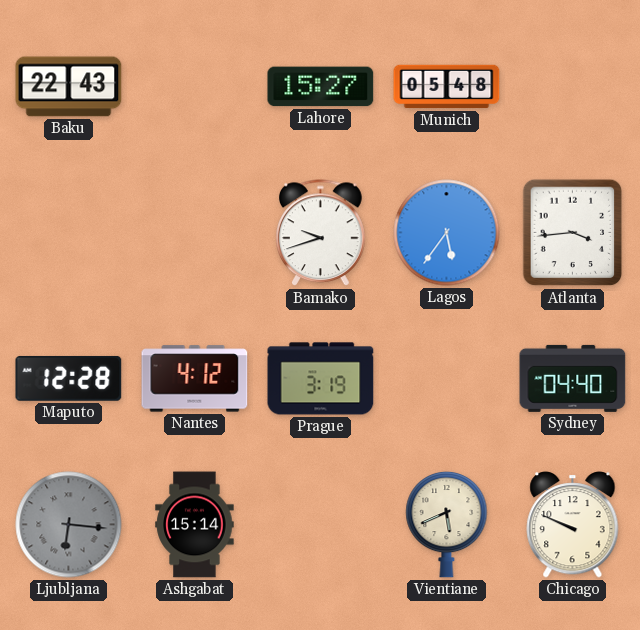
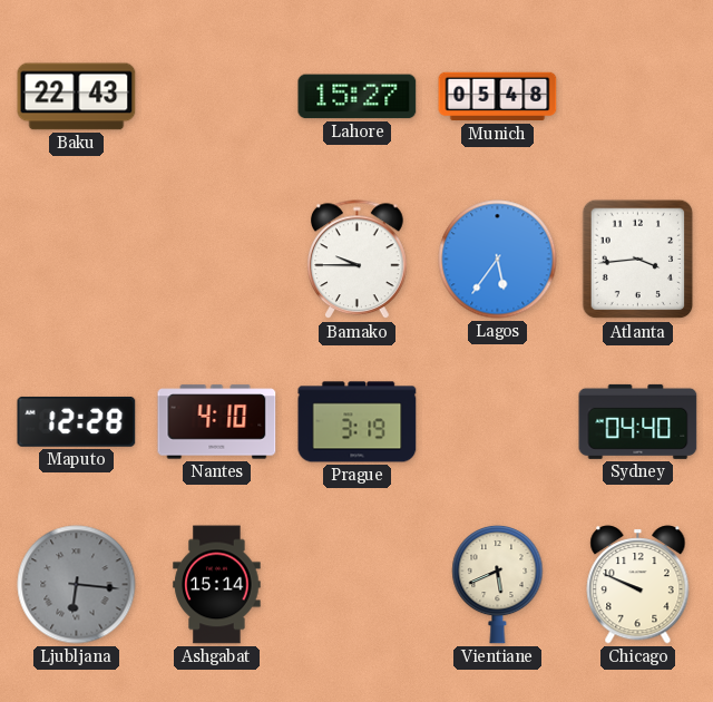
Bamako: 9:42 -> 9:45 (358, 260)
Nantes: 4:12 -> 4:10 (217, 422)
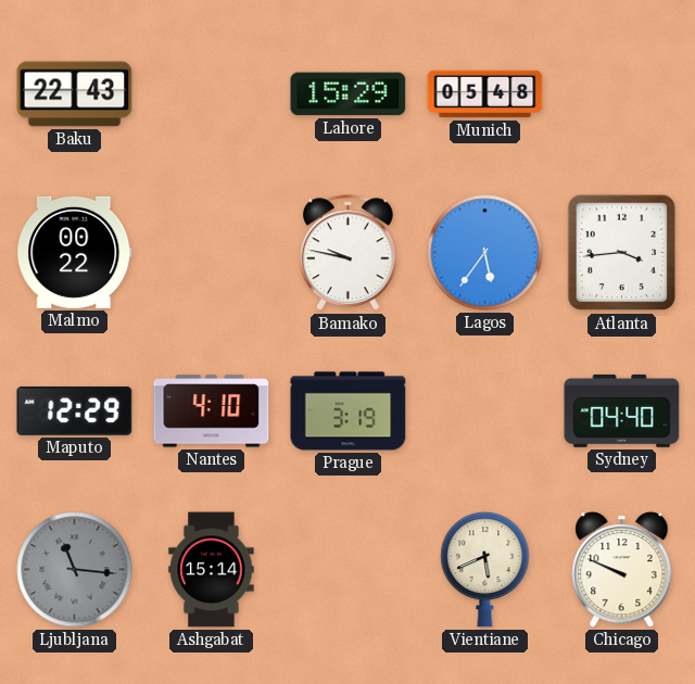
Lahore: 15:27 -> 15:29 (349, 94)
Malmo: none -> 00:22 (75, 252)
Bamako: 9:45 -> 9:47 (349, 253)
Maputo: 12:28 -> 12:29 (75, 410)
Ljubljana: 6:16 -> 11:16 (75, 570)
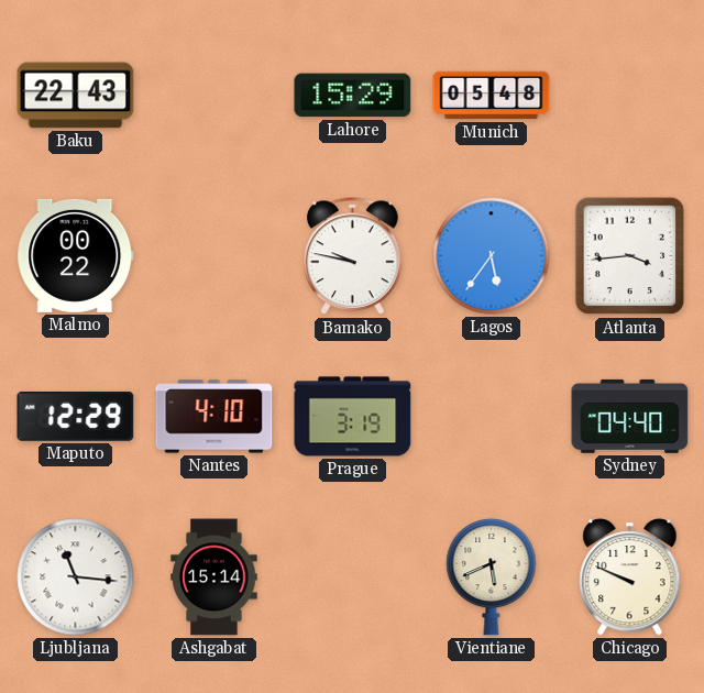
Ljubljana dial: grey -> white (76, 577)
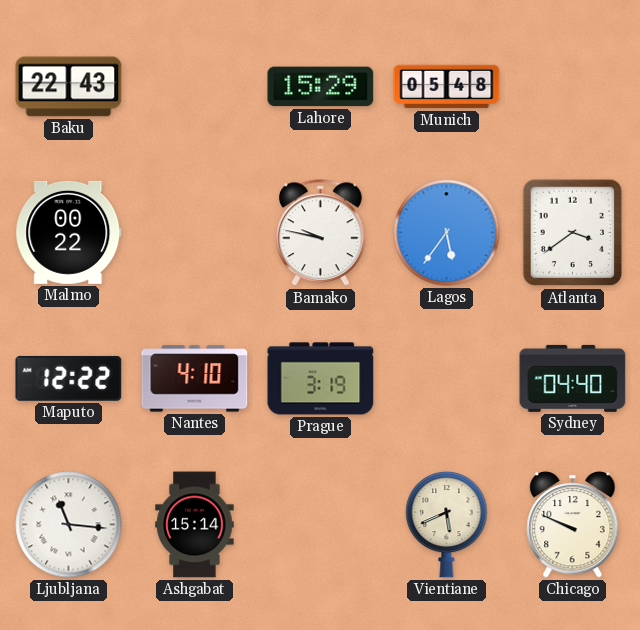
Atlanta: 3:44 -> 3:39 (573, 233)
Maputo: 12:29 -> 12:22 (69, 378)
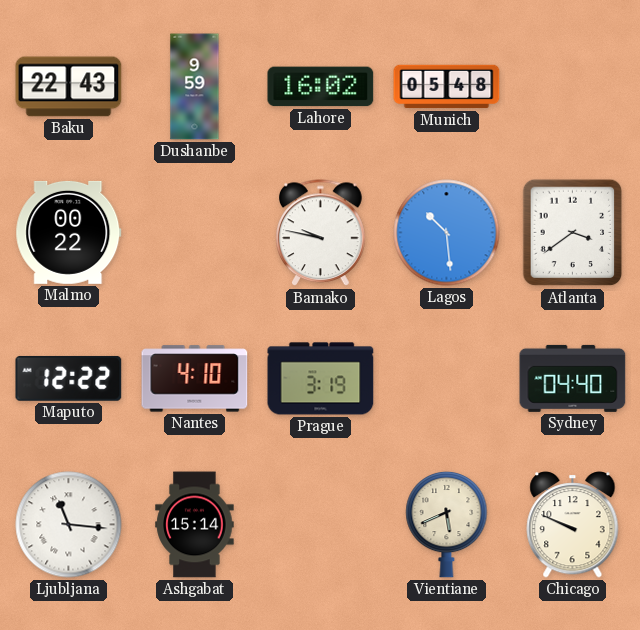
Dushanbe: none -> 9:59 (195, 87)
Lahore: 15:29 -> 16:02 (321, 87)
Lagos: 5:36 -> 10:29 (447, 233)
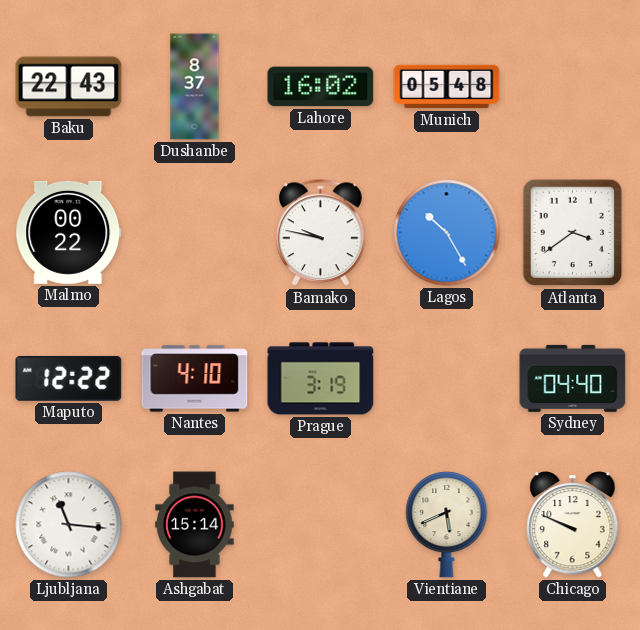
Dushanbe: 9:59 -> 8:37 (195, 87)
Lagos: 10:29 -> 10:25 (447, 233)
